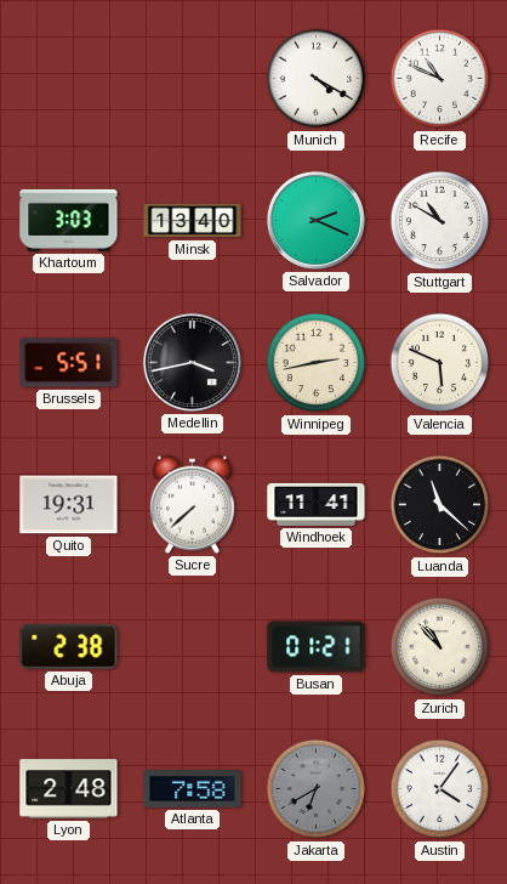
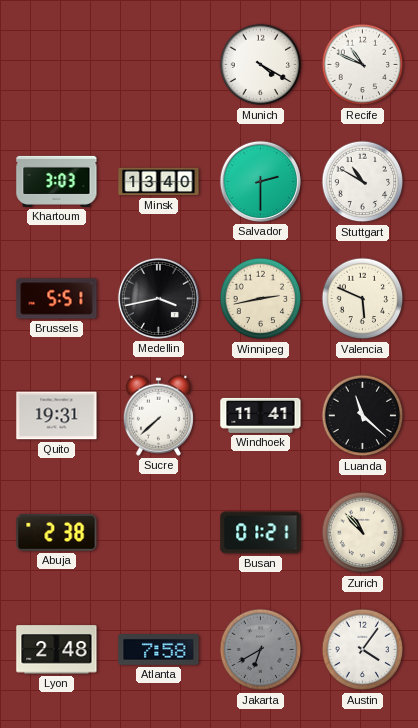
Salvador: 2:19 -> 2:30 (260, 181)
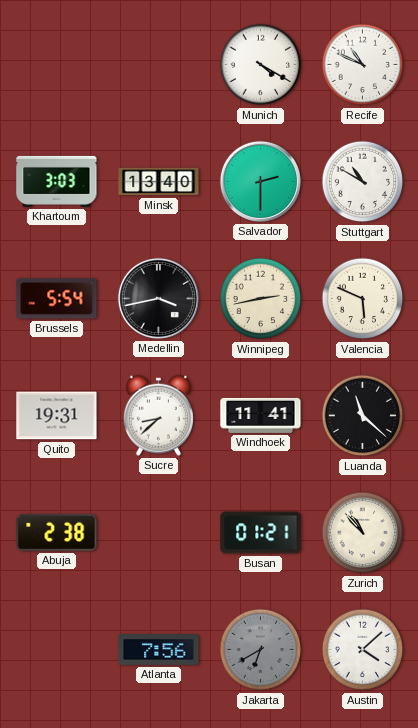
Brussels: 5:51 -> 5:54 (57, 299)
Sucre: 7:38 -> 8:38 (158, 415)
Lyon: 2:48 -> none (57, 650)
Atlanta: 7:58 -> 7:56 (159, 650)
Austin: 4:06 -> 4:08 (363, 650)
